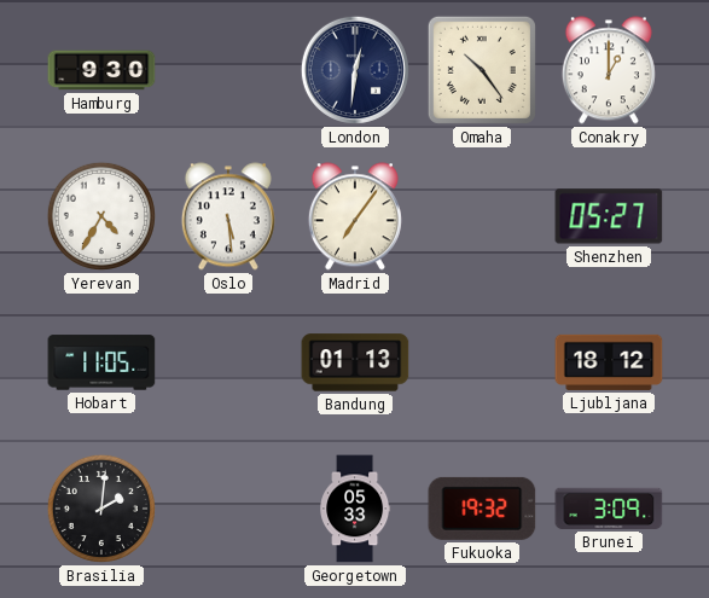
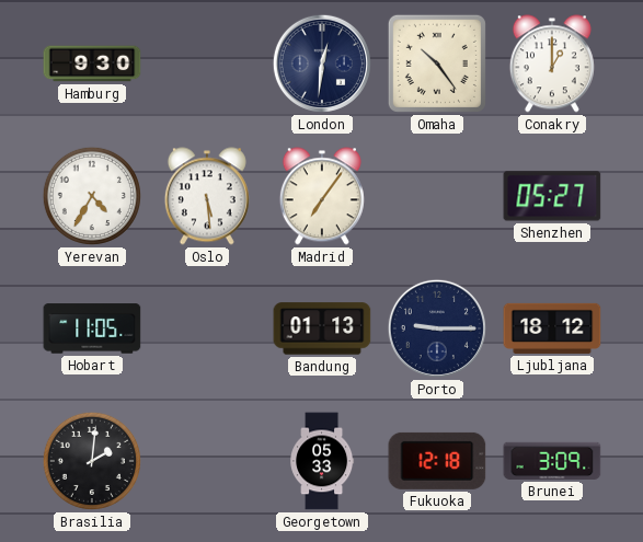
Porto: none -> 9:15 (437, 328)
Fukuoka: 19:32 -> 12:18 (437, 461)
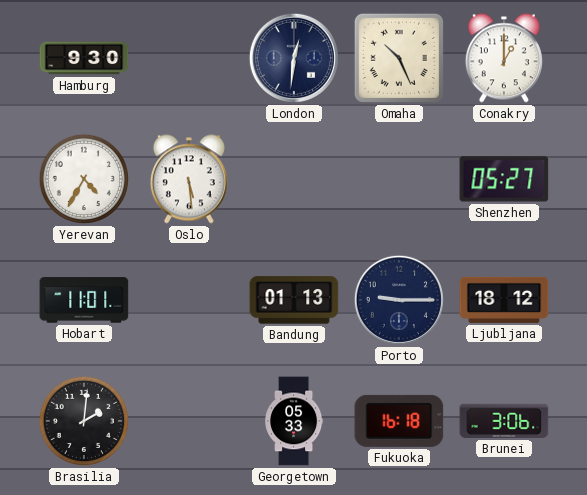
Omaha: 10:24 -> 10:26 (399, 58)
Madrid: 7:06 -> none (322, 196)
Hobart: 11:05 -> 11:01 (84, 300)
Fukuoka: 12:18 -> 16:18 (399, 421)
Brunei: 3:09 -> 3:06 (504, 421)
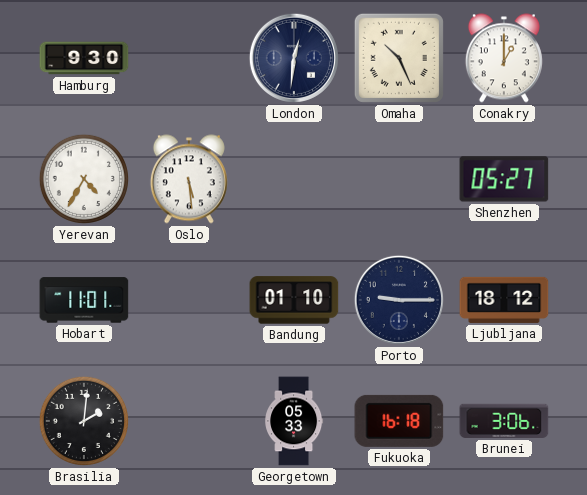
Bandung: 01:13 -> 01:10 (294, 300)
